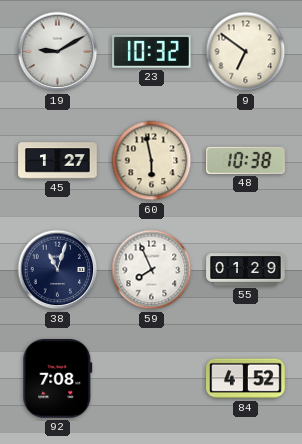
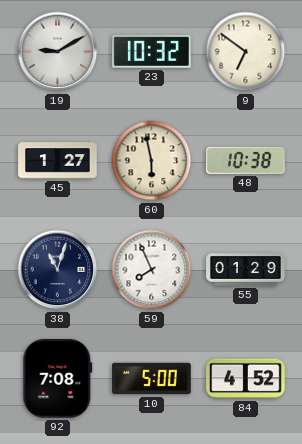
10: none -> 5:00 (152, 379)
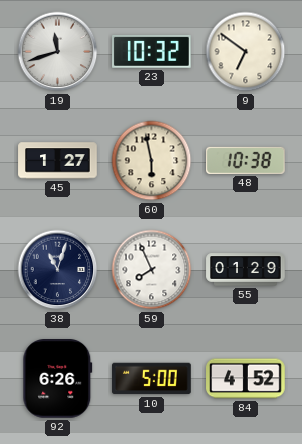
19: 9:10 -> 11:42 (58, 52)
92: 7:08 -> 6:26 (58, 379)
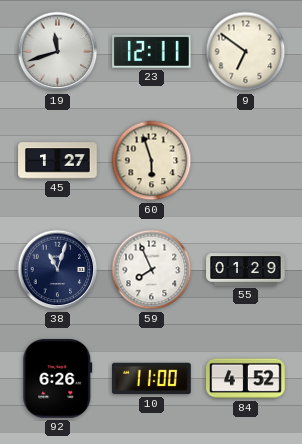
23: 10:32 -> 12:11 (152, 51)
60: 5:58 -> 5:57 (152, 161)
48: 10:38 -> none (246, 160)
10: 5:00 -> 11:00 (152, 379)
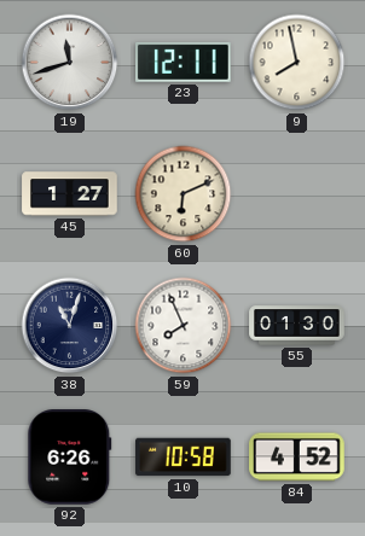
9: 6:51 -> 7:58 (297, 63)
60: 5:57 -> 6:11 (184, 194)
55: 01:29 -> 01:30 (297, 326)
10: 11:00 -> 10:58 (184, 458)
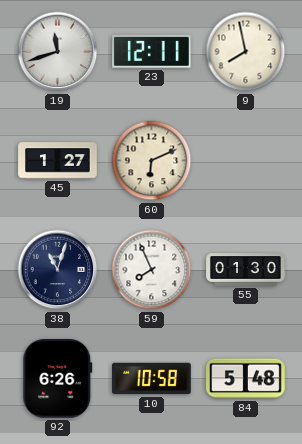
84: 4:52 -> 5:48 (246, 379)
